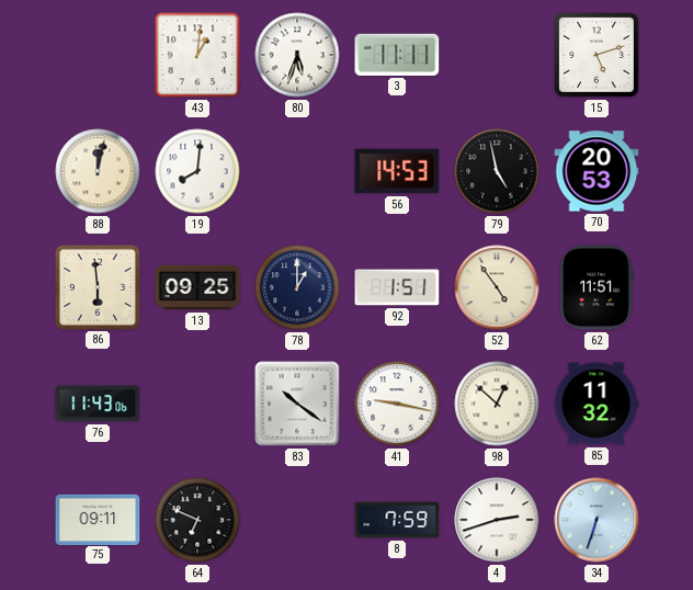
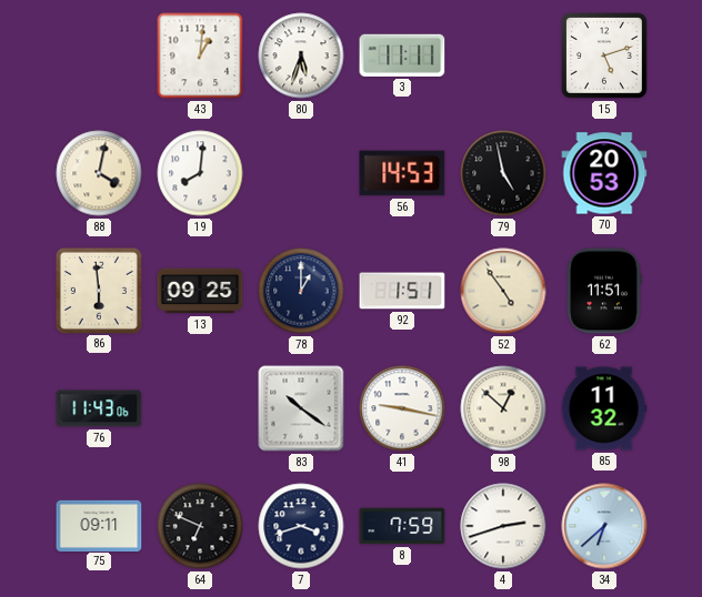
88: 12:02 -> 4:02 (99, 173)
7: none -> 3:42 (301, 526)
34: 6:33 -> 6:38 (604, 526)
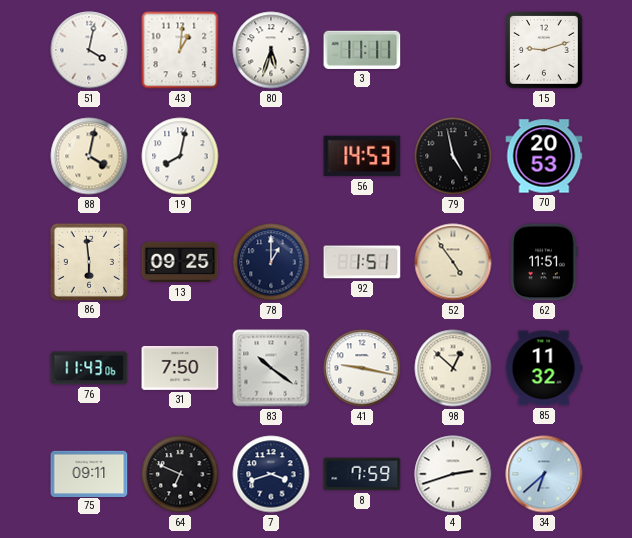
51: none -> 4:02 (89, 50)
15: 5:12 -> 9:12 (544, 50)
19: 8:01 -> 8:02 (180, 156)
31: none -> 7:50 (180, 368)
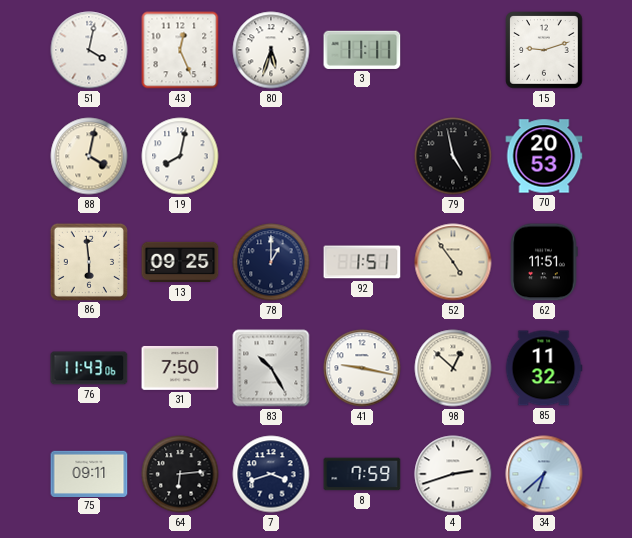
43: 1:01 -> 12:26 (180, 50)
56: 14:53 -> none (362, 156)
83: 10:21 -> 10:25 (271, 368)
64: 6:49 -> 6:14 (180, 474)
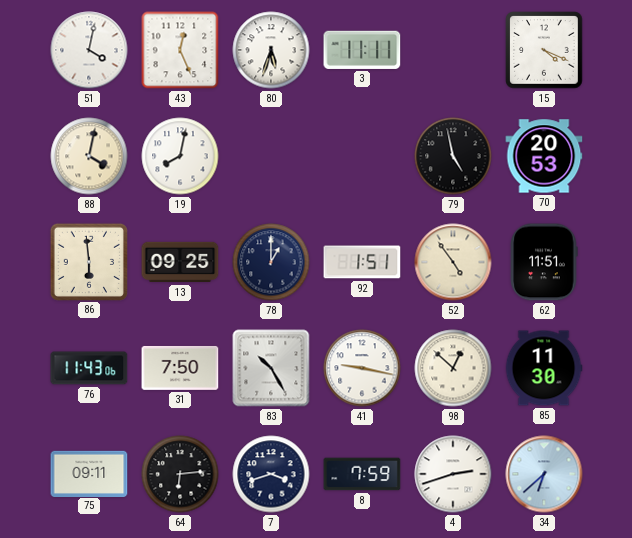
15: 9:12 -> 4:19 (544, 50)
85: 11:32 -> 11:30 (544, 368)
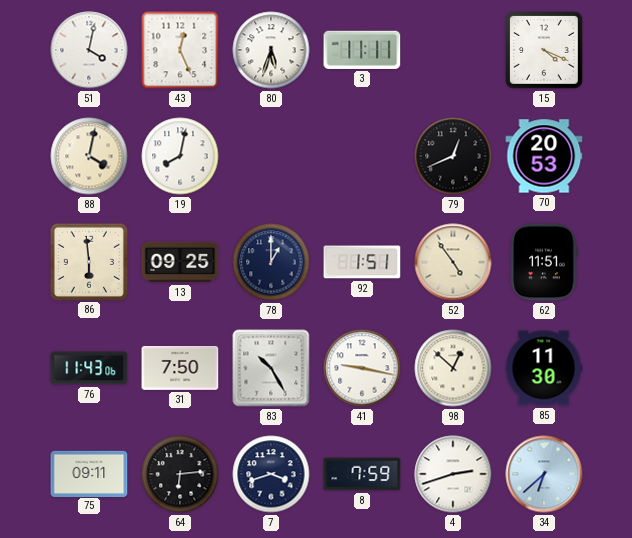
79: 4:58 -> 12:41 (453, 156)
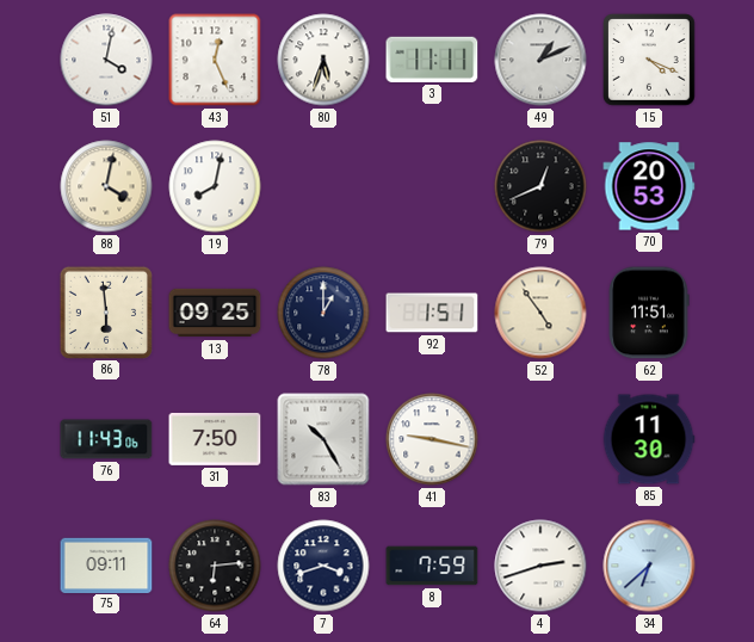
49: none -> 1:11 (540, 60)
98: 12:52 -> none (453, 368)
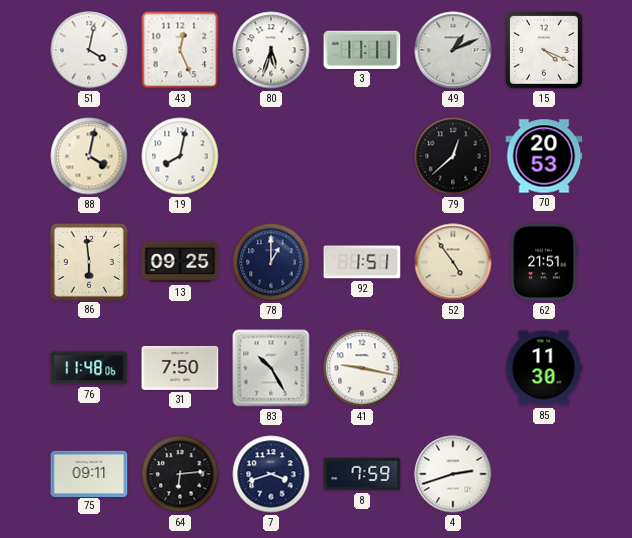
79: 12:41 -> 12:38 (453, 156)
62: 11:51 -> 21:51 (544, 262)
76: 11:43 -> 11:48 (89, 368)
34: 6:38 -> none (649, 566)
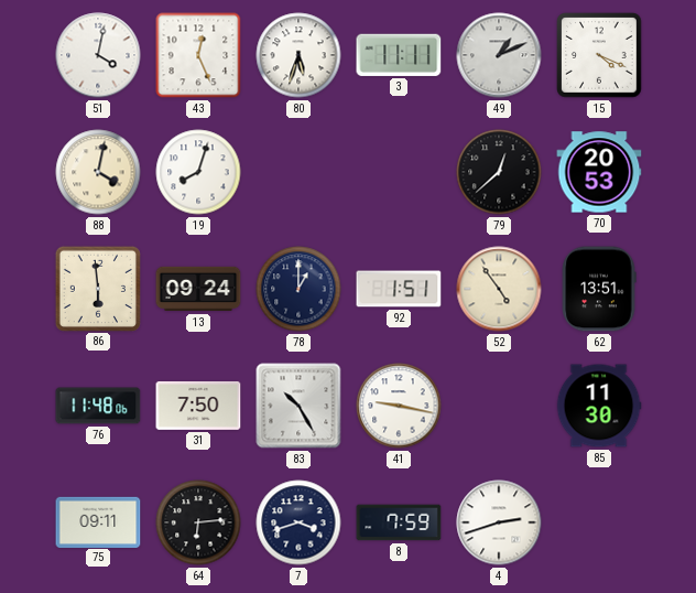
19: 8:02 -> 8:03 (198, 172)
13: 09:25 -> 09:24 (198, 289)
62: 21:51 -> 13:51 (599, 289)
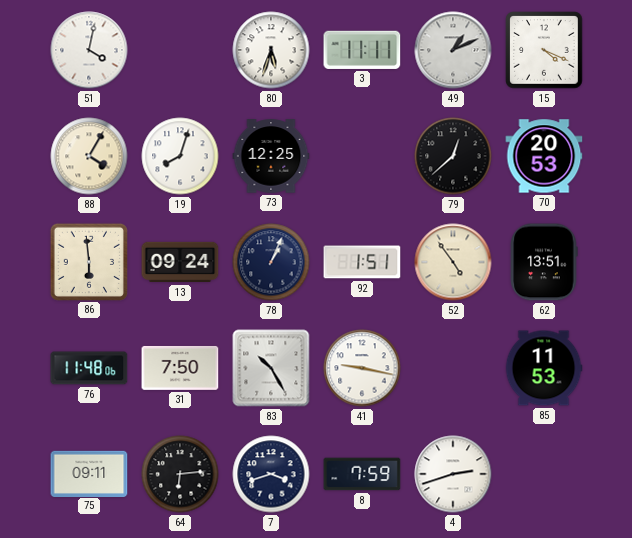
43: 12:26 -> none (198, 55)
88: 4:02 -> 4:05 (89, 156)
73: none -> 12:25 (271, 156)
78: 1:00 -> 1:04 (271, 262)
85: 11:30 -> 11:53 (544, 368)
